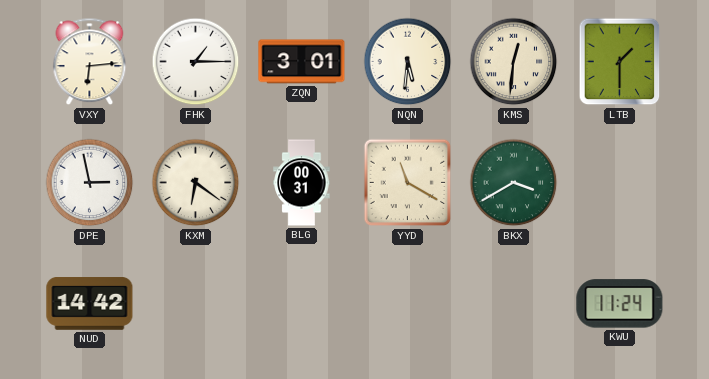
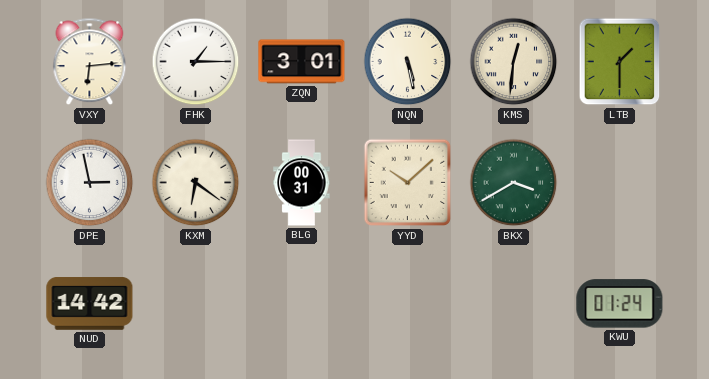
NQN: 5:31 -> 5:28 (408, 62)
YYD: 11:20 -> 10:08 (408, 183)
KWU: 11:24 -> 01:24 (620, 304)
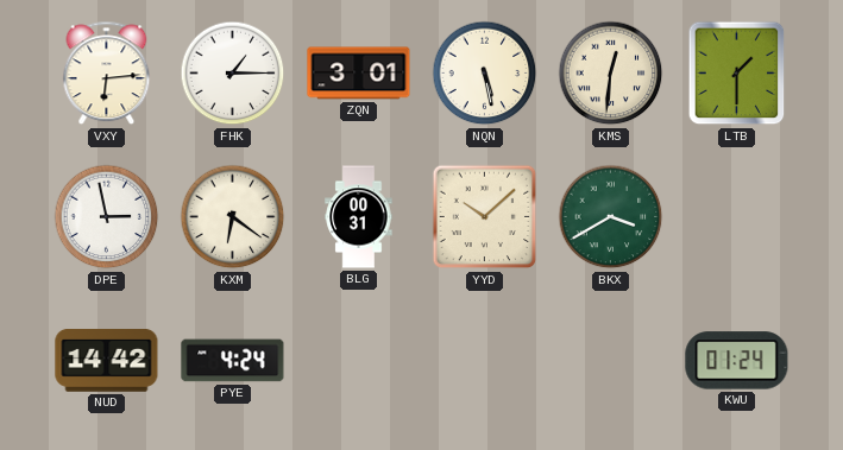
PYE: none -> 4:24 (233, 361)
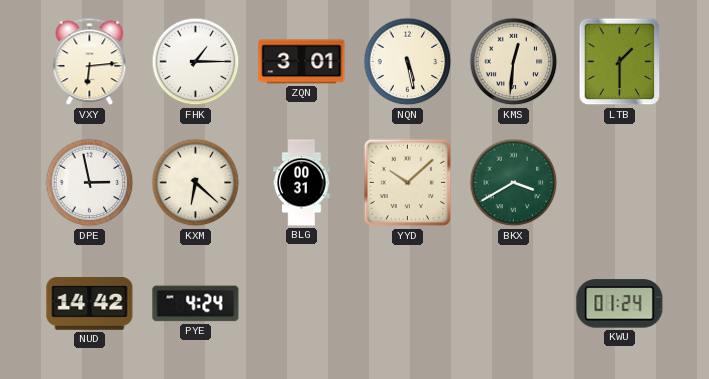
KXM: 6:21 -> 6:22 (196, 183)
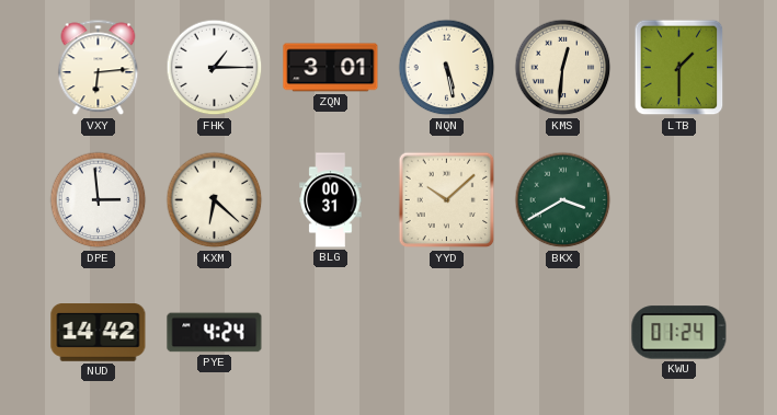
DPE: 2:58 -> 2:59 (99, 200)
